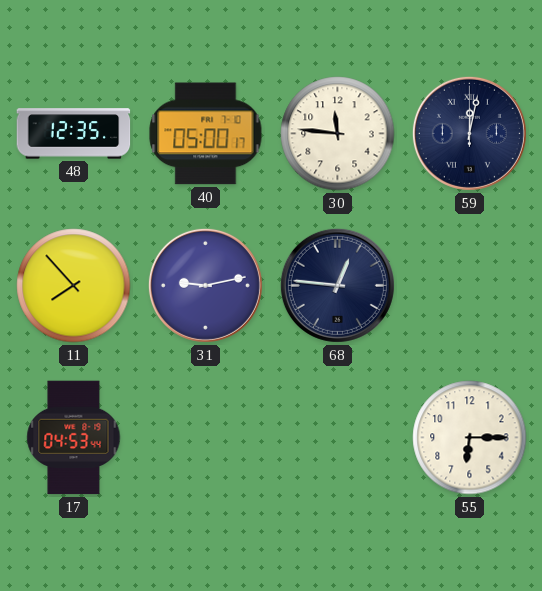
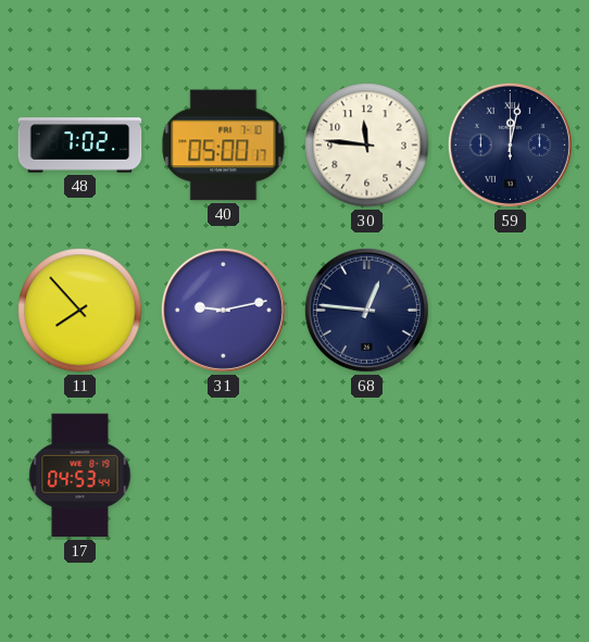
48: 12:35 -> 7:02 (80, 146)
55: 6:15 -> none (470, 438)
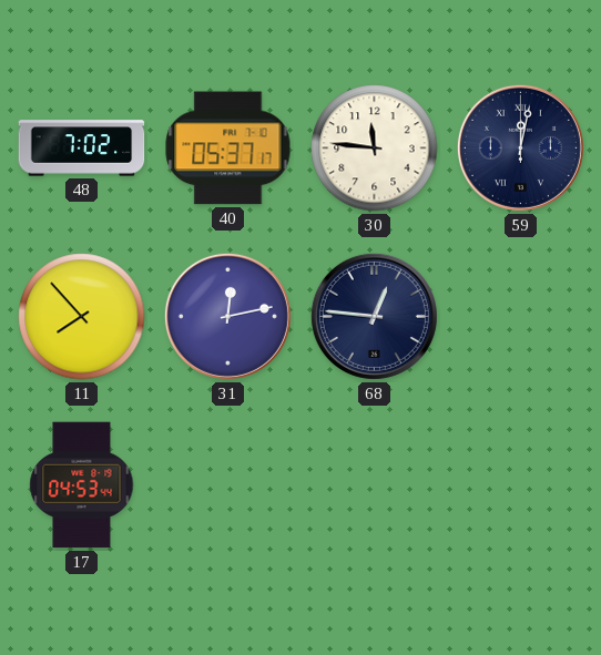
40: 05:00 -> 05:37 (228, 149)
31: 9:13 -> 12:13 (227, 316)
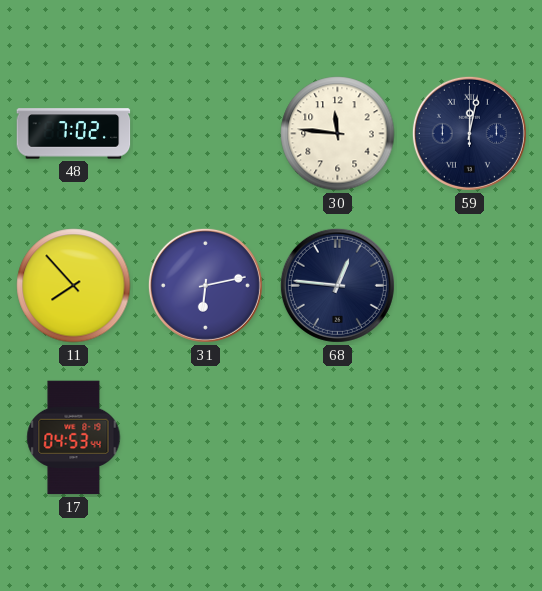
40: 05:37 -> none (228, 149)
31: 12:13 -> 6:13 (205, 285)
